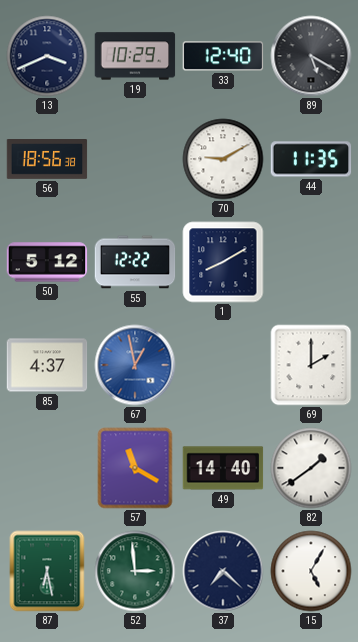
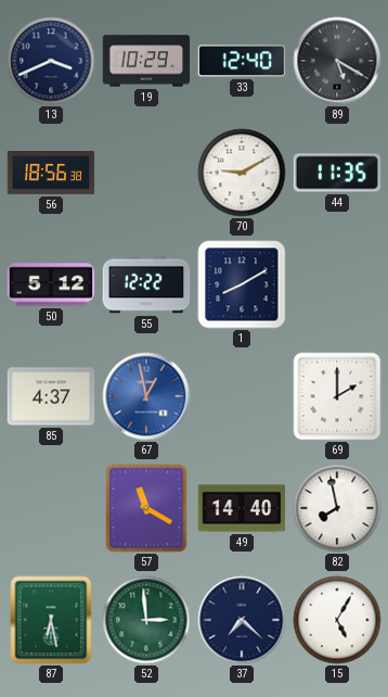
82: 1:39 -> 7:58 (337, 508)
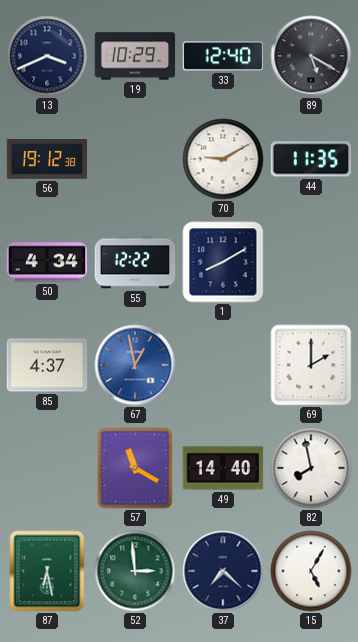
56: 18:56 -> 19:12 (47, 160)
50: 5:12 -> 4:34 (47, 262)
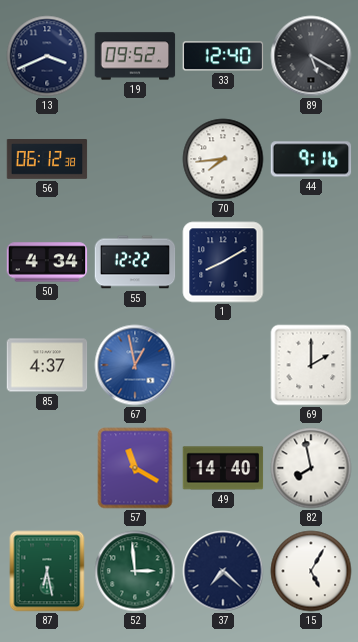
19: 10:29 -> 09:52 (135, 56)
56: 19:12 -> 06:12 (47, 160)
70: 9:10 -> 7:44 (223, 159)
44: 11:35 -> 9:16 (311, 159)
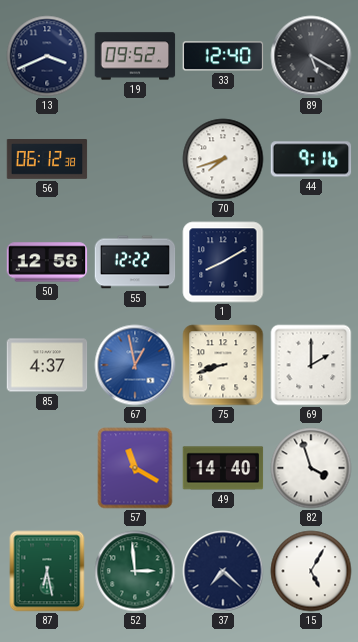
70: 7:44 -> 7:42 (223, 159)
50: 4:34 -> 12:58 (47, 262)
75: none -> 8:42 (223, 365)
82: 7:58 -> 3:57 (311, 468)
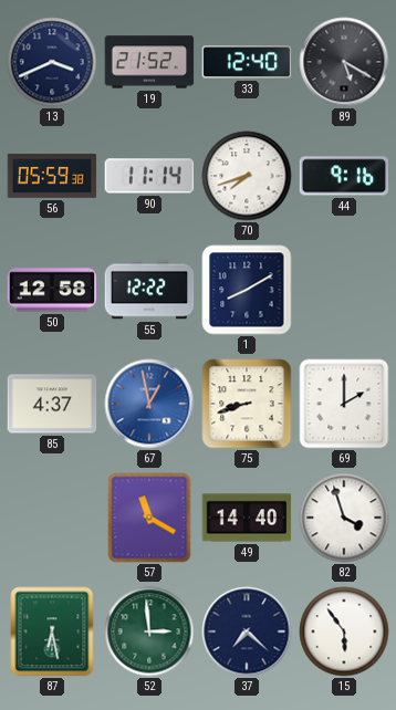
19: 09:52 -> 21:52 (149, 62)
56: 06:12 -> 05:59 (52, 177)
90: none -> 11:14 (149, 176)
15: 5:05 -> 5:54 (344, 631)
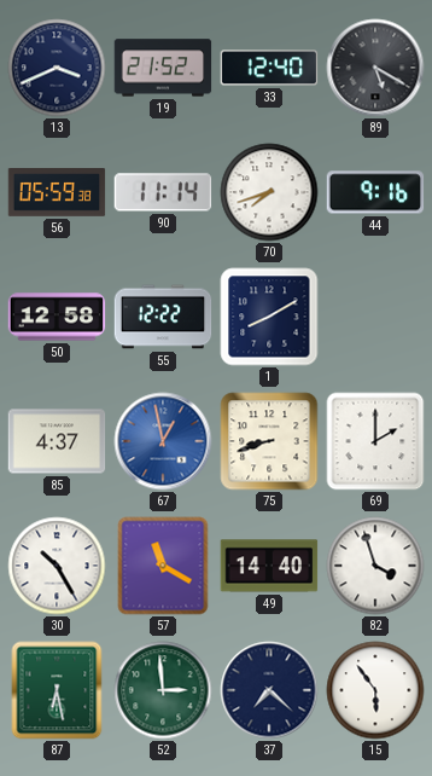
30: none -> 10:25 (57, 566)
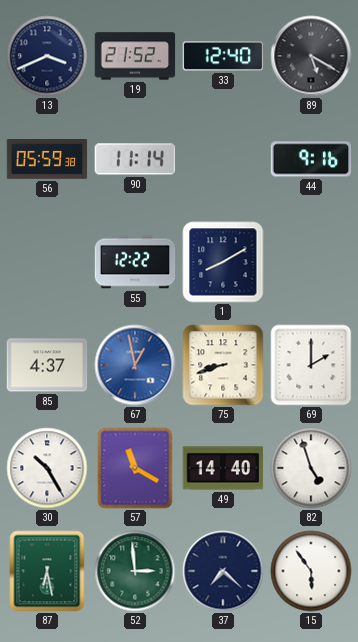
70: 7:42 -> none (269, 192)
50: 12:58 -> none (57, 317)
82: 3:57 -> 4:57 (311, 468)
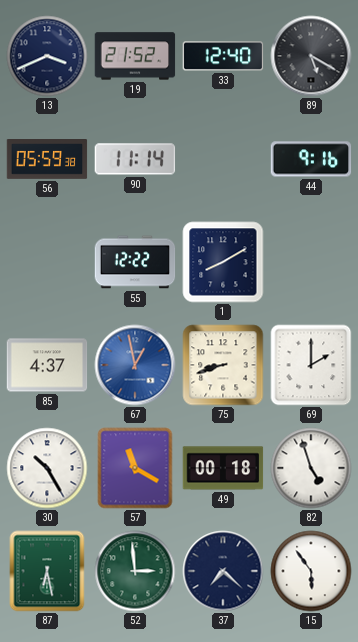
49: 14:40 -> 00:18 (223, 468)
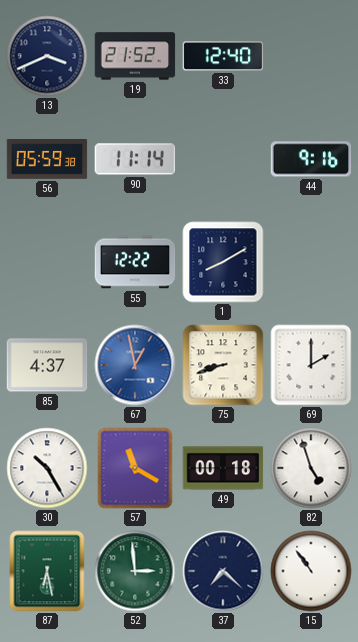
89: 5:20 -> none (311, 56)
15: 5:54 -> 10:54 (311, 571)
